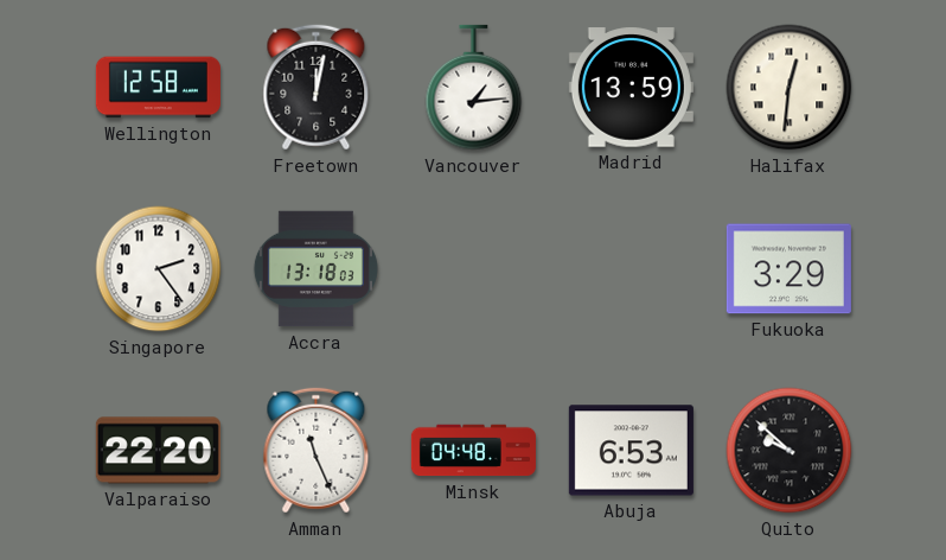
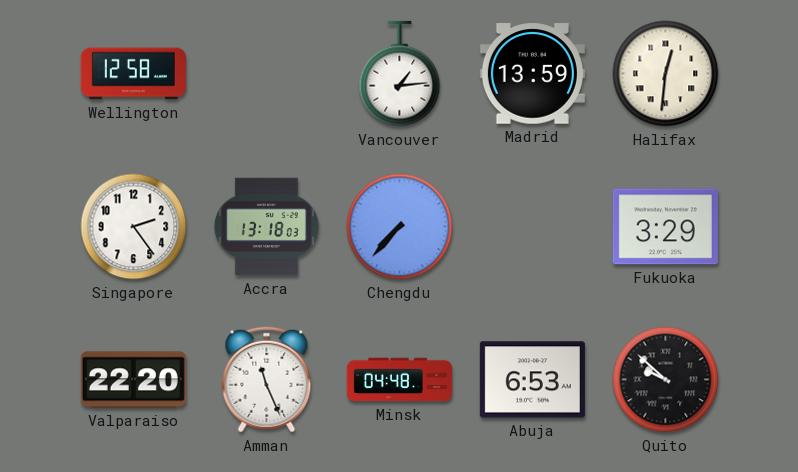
Freetown: 12:02 -> none (317, 88)
Chengdu: none -> 7:37 (400, 227)
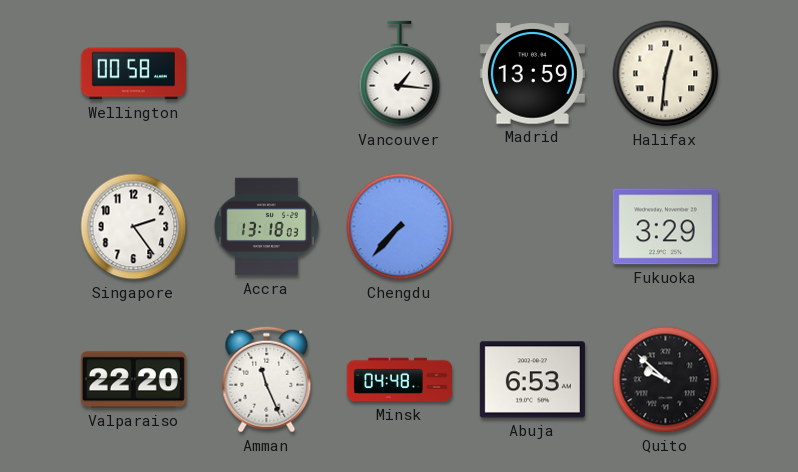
Wellington: 12:58 -> 00:58 (133, 74)
Vancouver: 1:14 -> 1:16 (400, 74)
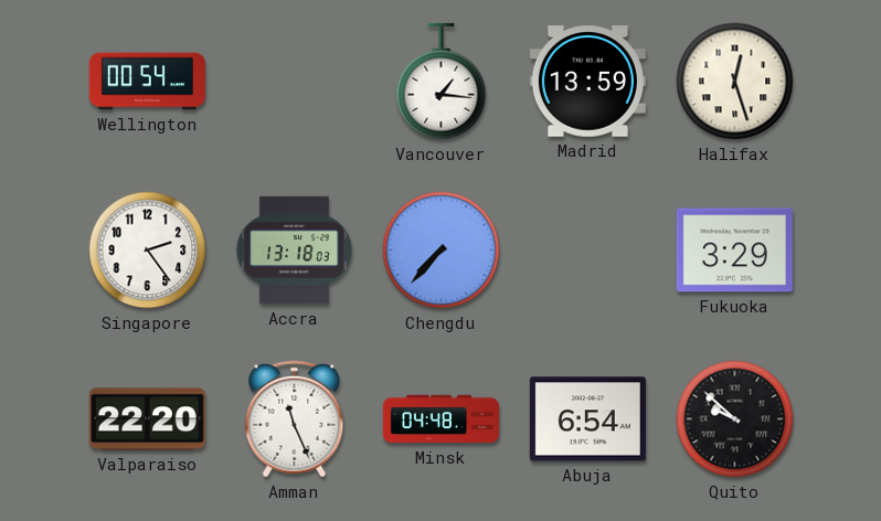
Wellington: 00:58 -> 00:54 (147, 82)
Halifax: 12:31 -> 12:27 (735, 82)
Abuja: 6:53 -> 6:54 (587, 419)
